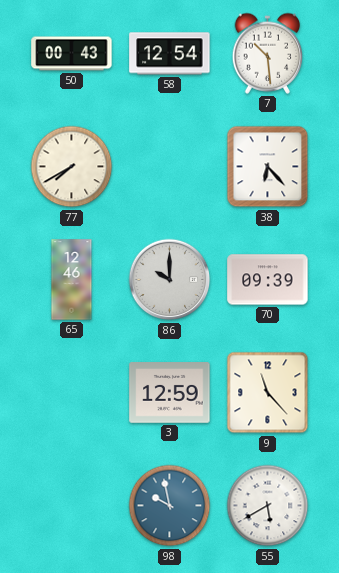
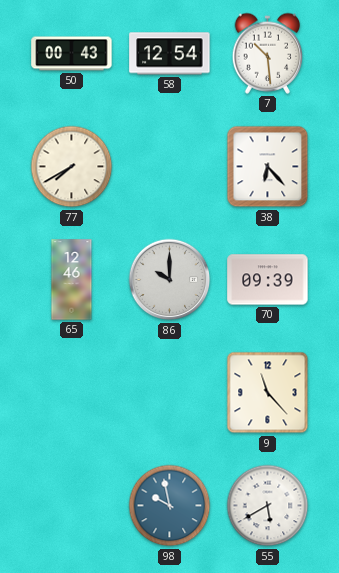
3: 12:59 -> none (170, 393)
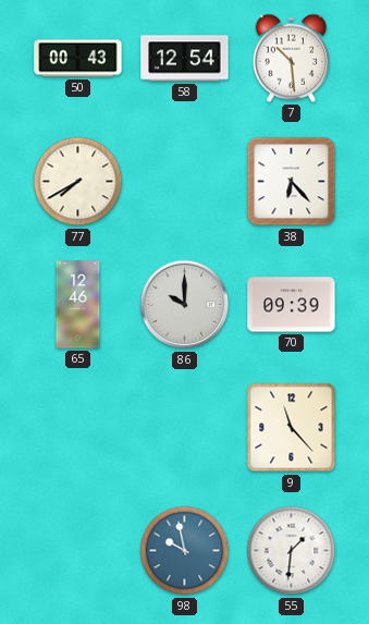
55: 5:40 -> 1:31 (292, 551)
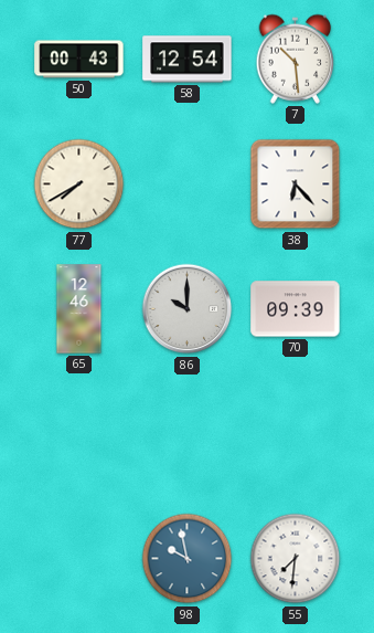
9: 11:23 -> none (292, 428)
55: 1:31 -> 7:31 (296, 559)
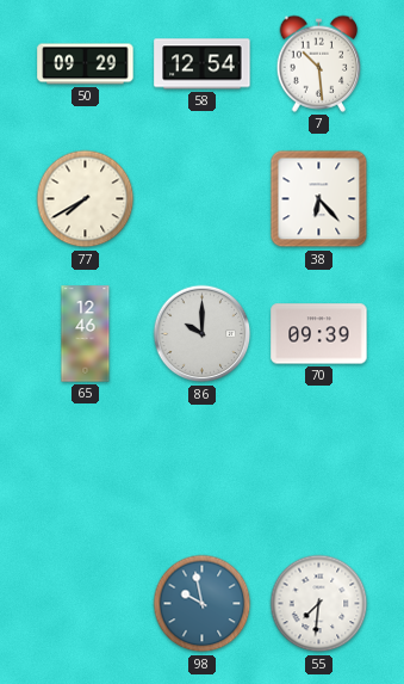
50: 00:43 -> 09:29 (86, 64)
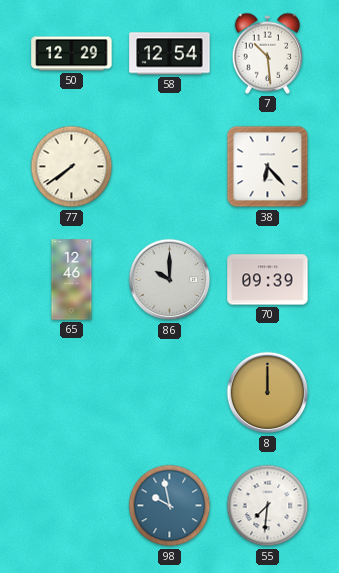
50: 09:29 -> 12:29 (72, 54)
77: 7:40 -> 7:39 (72, 167)
8: none -> 12:00 (268, 393)
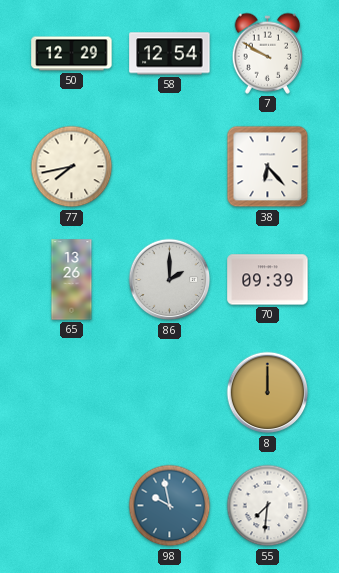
7: 10:29 -> 9:50 (268, 53)
77: 7:39 -> 7:43 (72, 167)
65: 12:46 -> 13:26 (72, 280)
86: 10:00 -> 2:00 (170, 280)
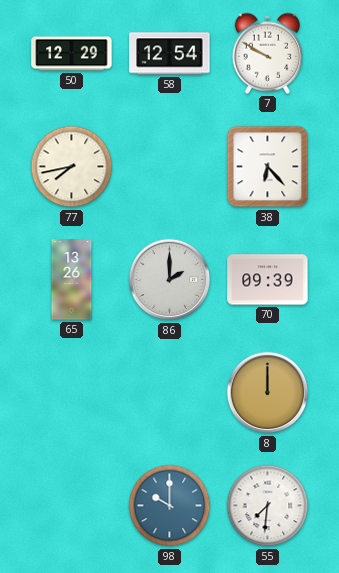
98: 9:58 -> 10:00 (170, 506)
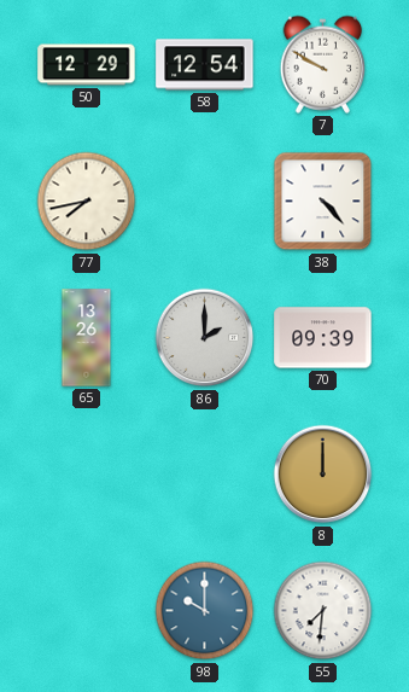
38: 6:23 -> 4:23 (323, 202)
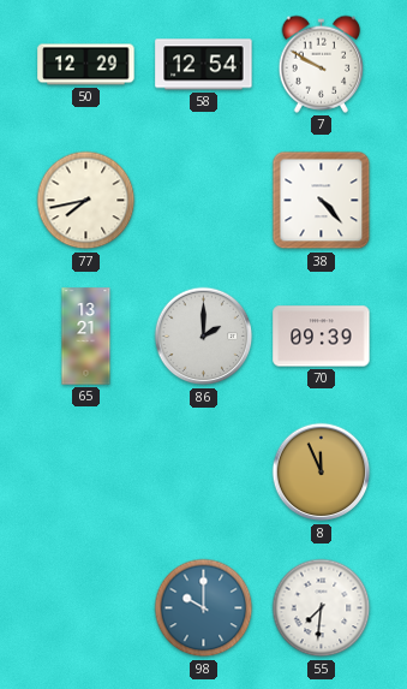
65: 13:26 -> 13:21 (86, 337)
8: 12:00 -> 11:56 (322, 473)
